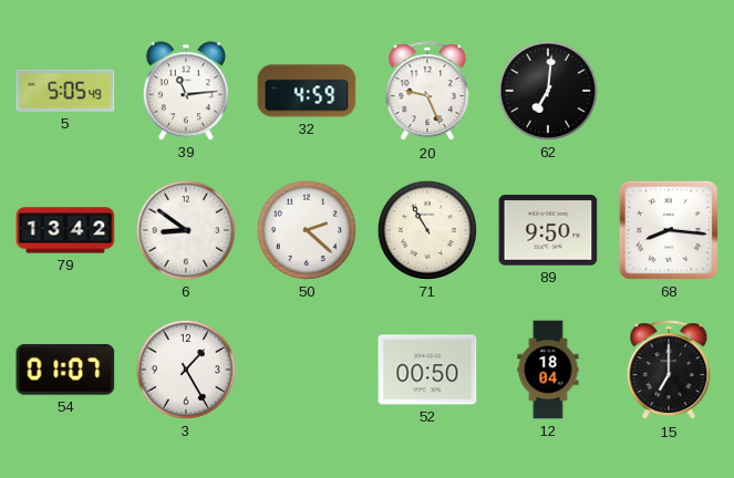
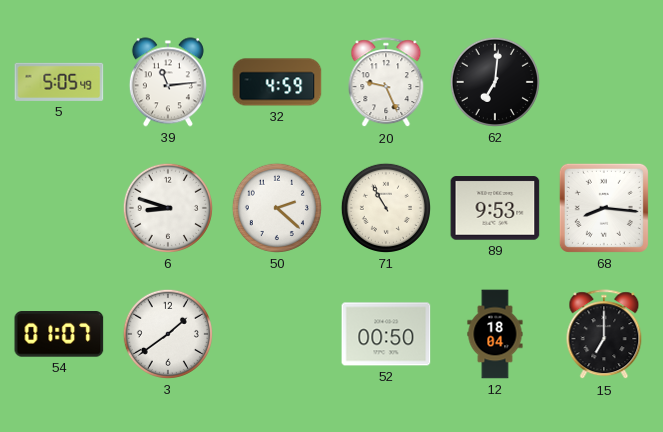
79: 13:42 -> none (65, 230)
6: 8:51 -> 8:48 (168, 208)
89: 9:50 -> 9:53 (495, 208)
3: 1:25 -> 1:39 (168, 334)
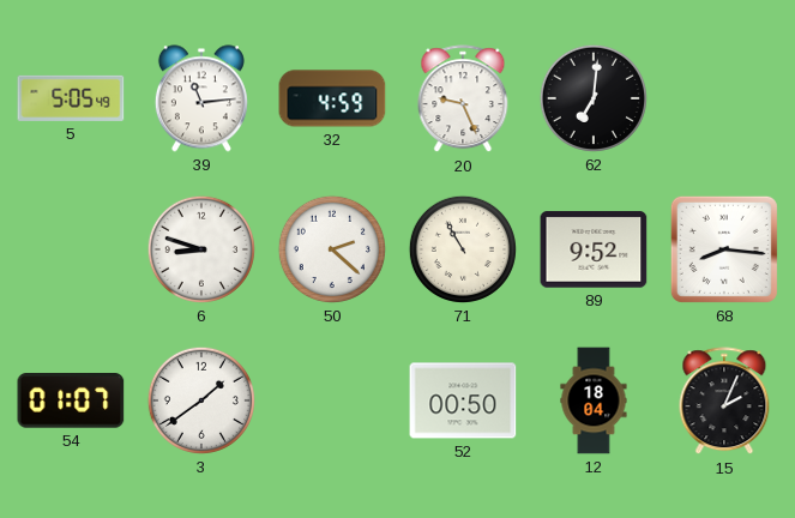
89: 9:53 -> 9:52 (594, 249)
15: 7:00 -> 2:04 (724, 402)
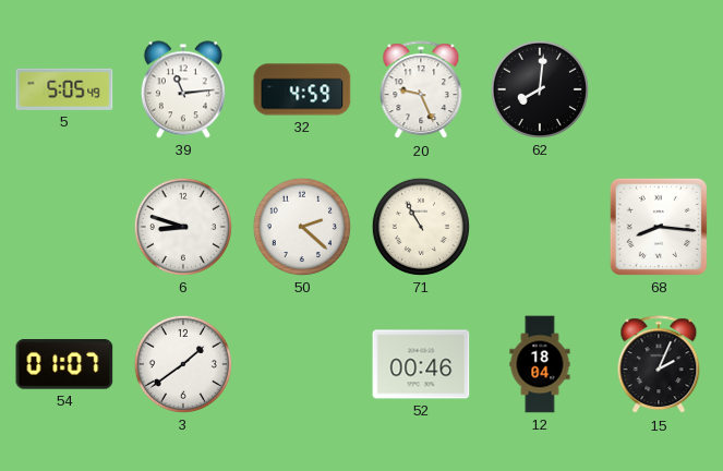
62: 7:01 -> 8:01 (540, 89)
89: 9:52 -> none (594, 249)
52: 00:50 -> 00:46 (421, 364)
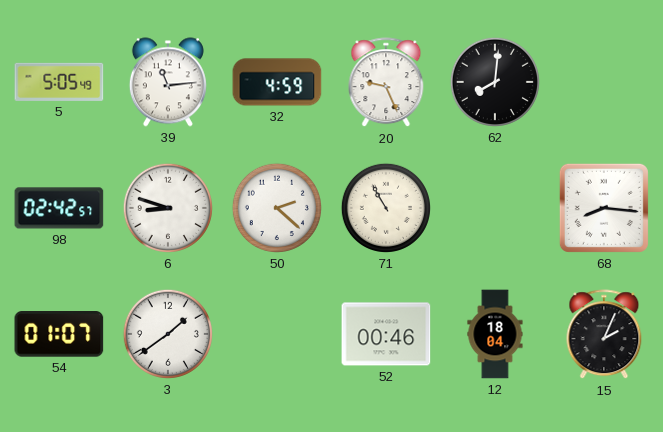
98: none -> 02:42 (59, 208)
